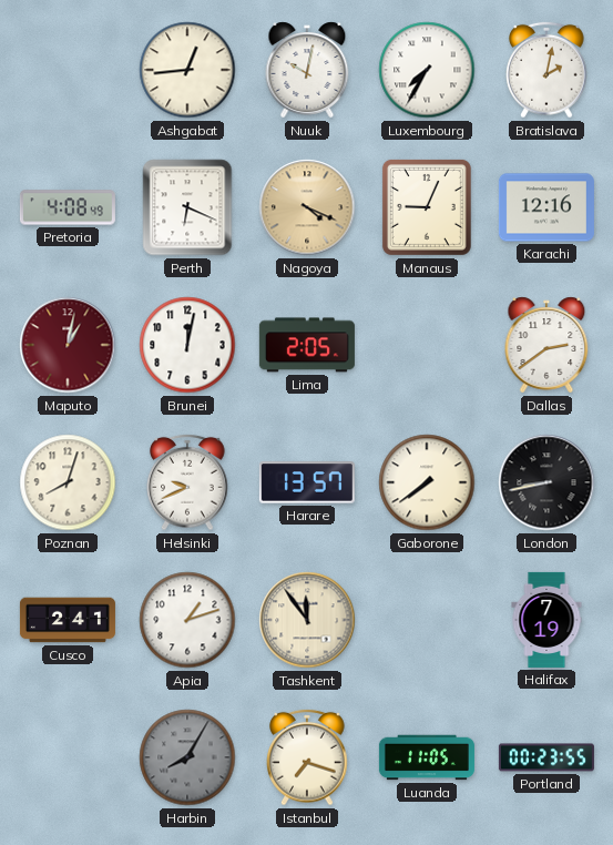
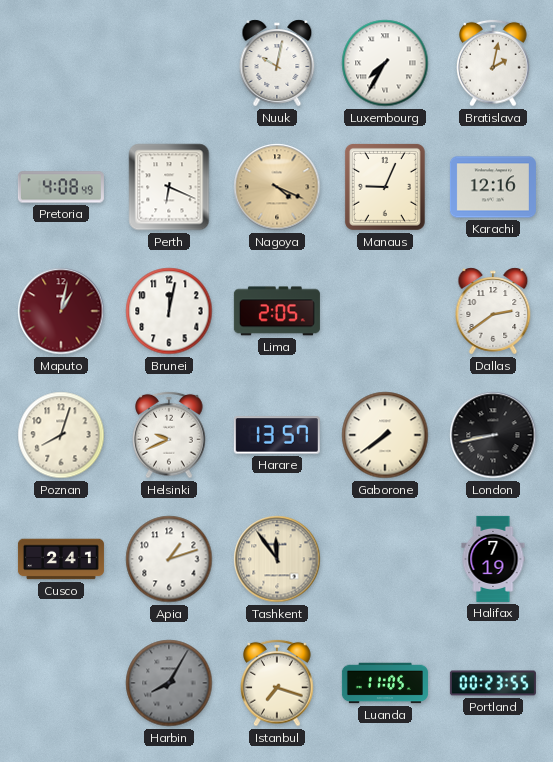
Ashgabat: 12:44 -> none (187, 70)
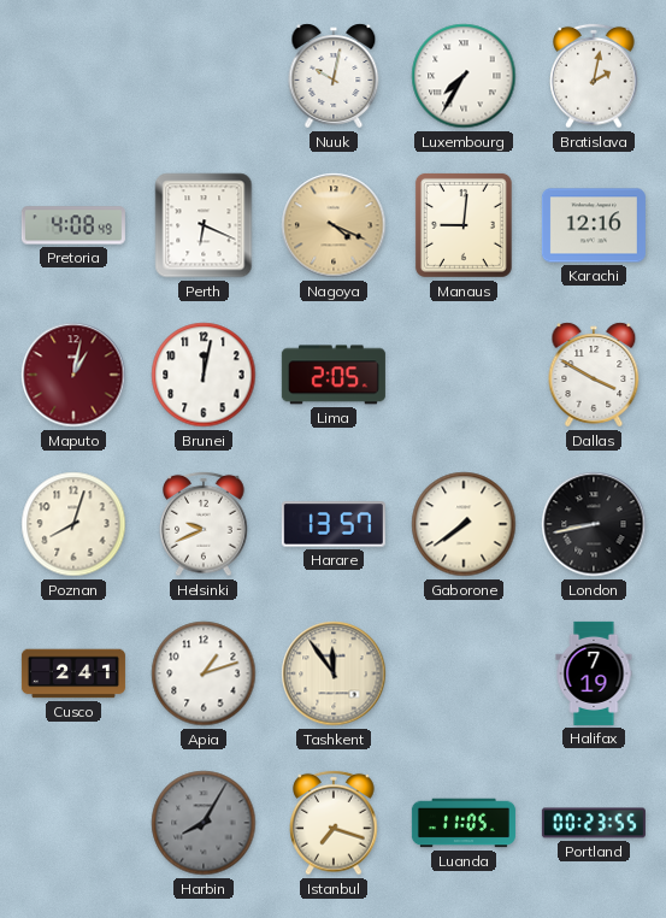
Manaus: 9:04 -> 9:01 (464, 225)
Dallas: 2:39 -> 3:50 (594, 375)
